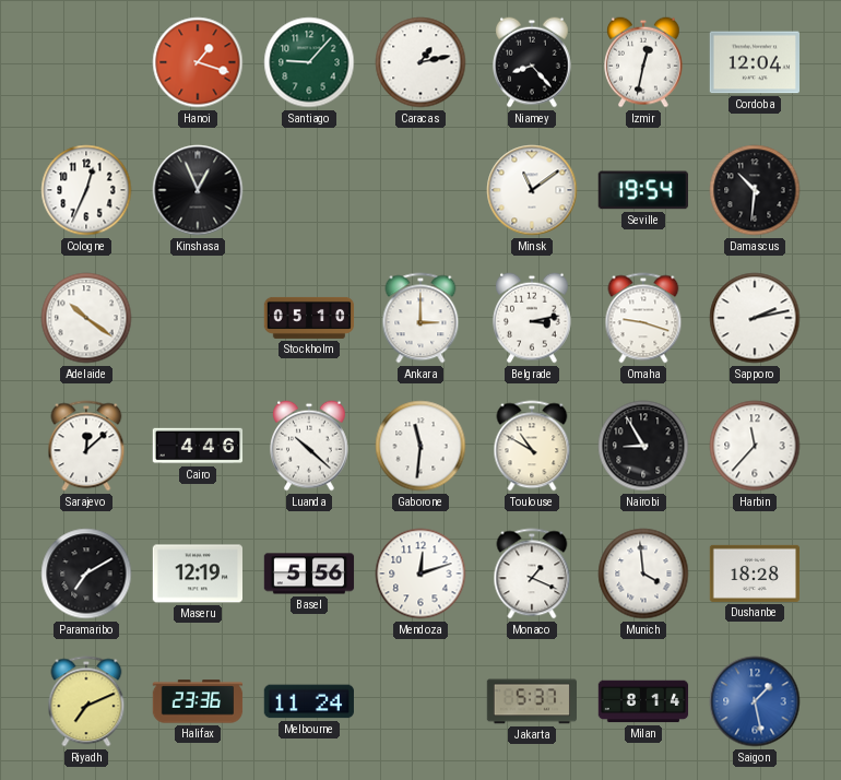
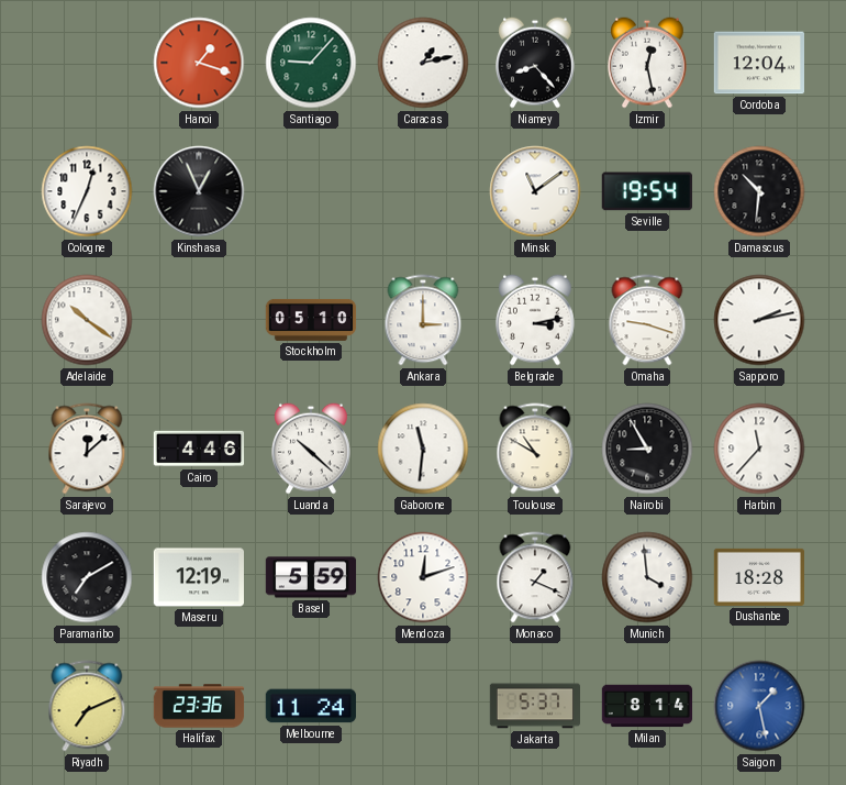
Izmir: 12:32 -> 12:28 (647, 63)
Basel: 5:56 -> 5:59 (311, 577)
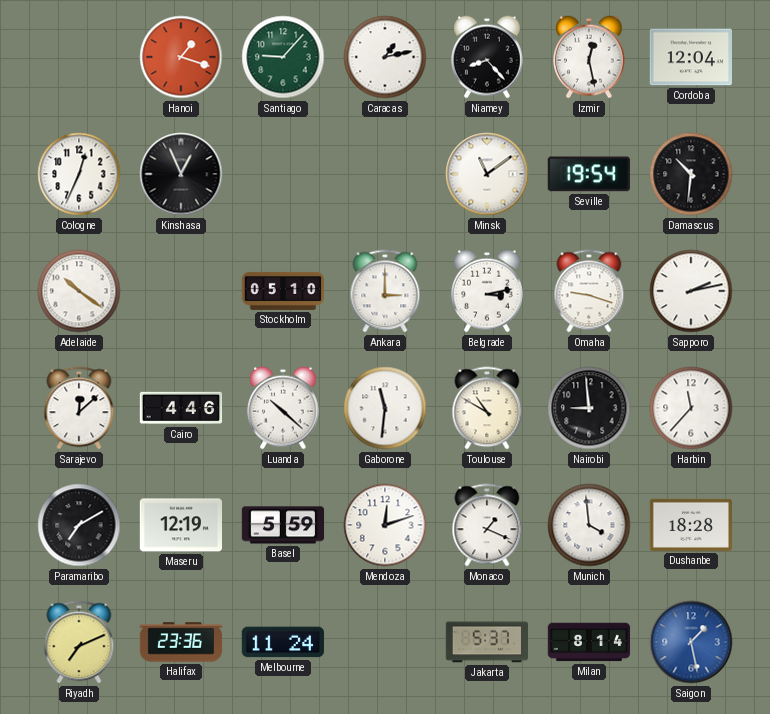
Nairobi: 8:55 -> 8:59 (589, 408)
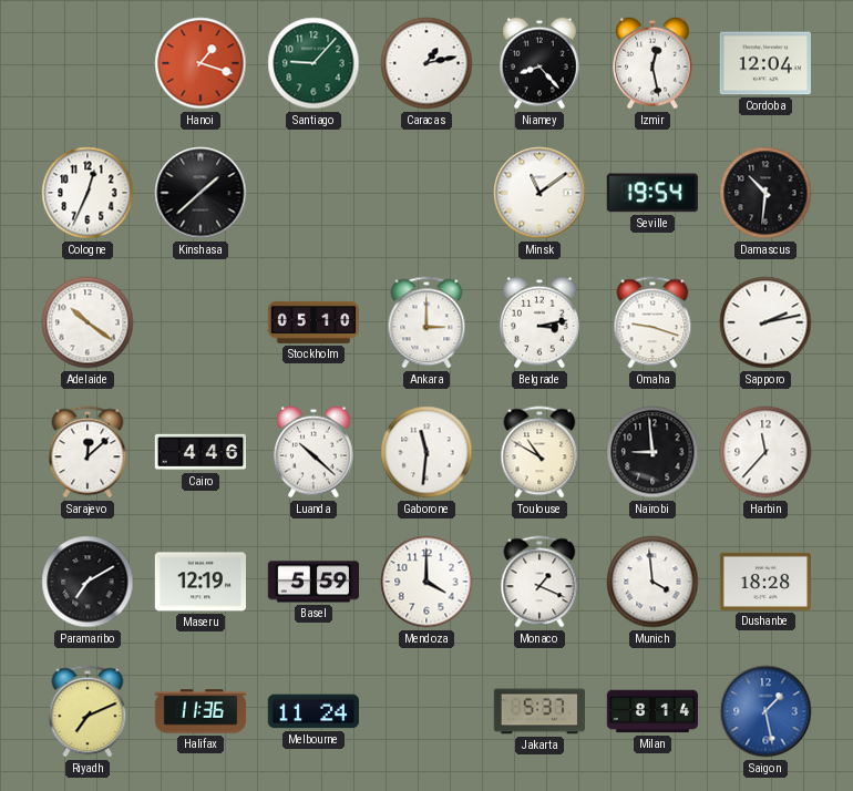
Kinshasa: 12:56 -> 1:38 (201, 193)
Mendoza: 12:12 -> 4:00 (426, 582)
Halifax: 23:36 -> 11:36 (201, 711)
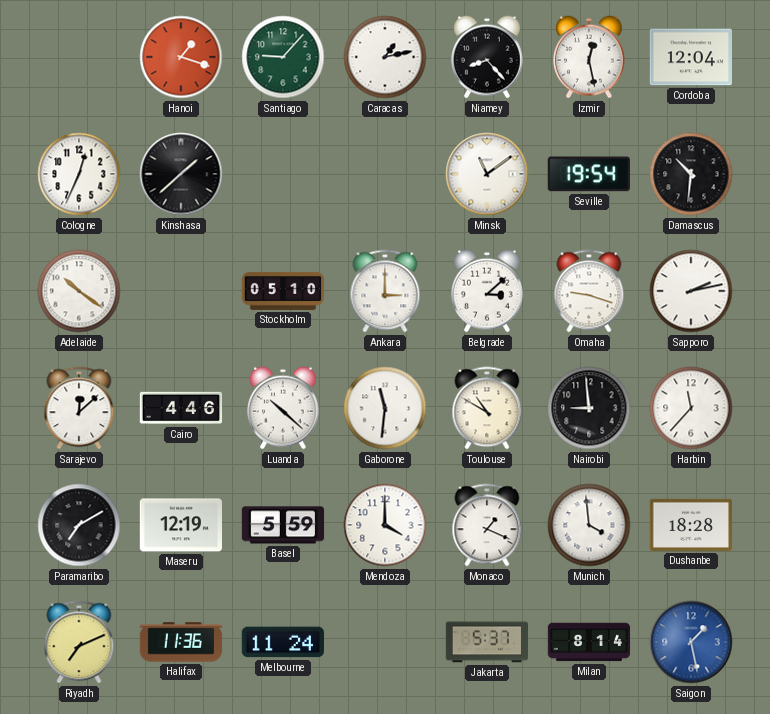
Belgrade: 3:13 -> 3:08 (487, 291)
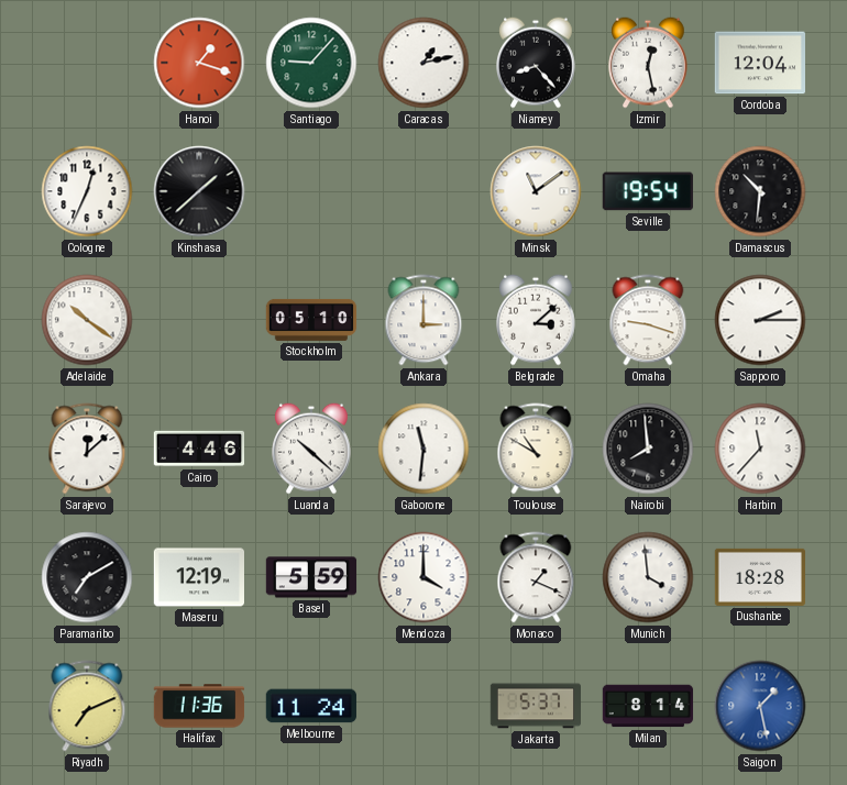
Sapporo: 2:13 -> 2:15 (760, 320)
Nairobi: 8:59 -> 7:59 (648, 449)
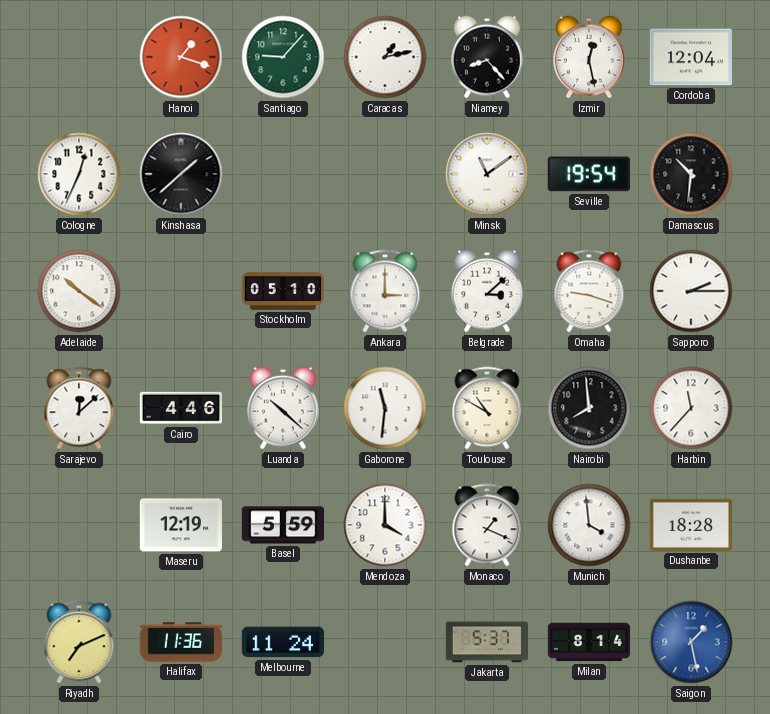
Paramaribo: 7:10 -> none (87, 577)
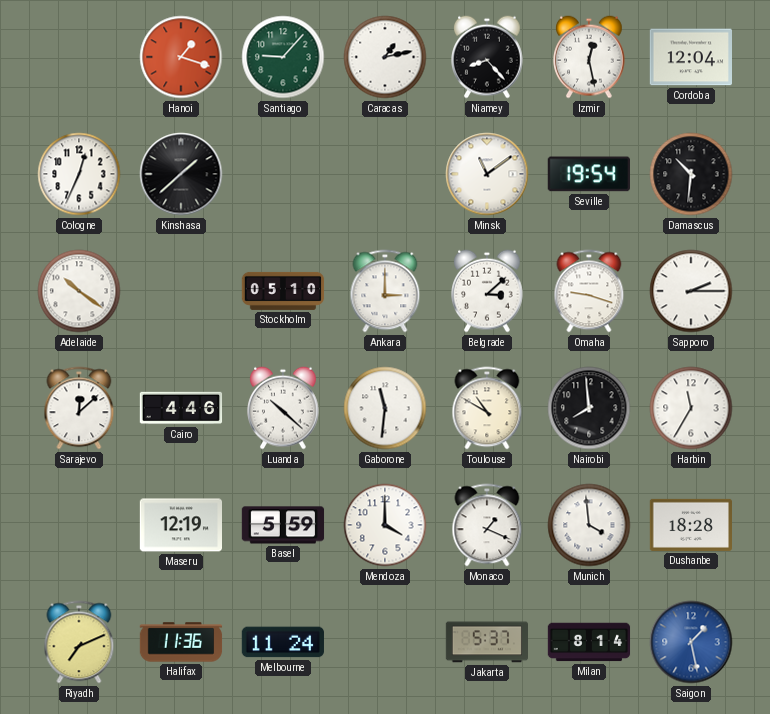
Harbin: 11:37 -> 11:35 (691, 408)
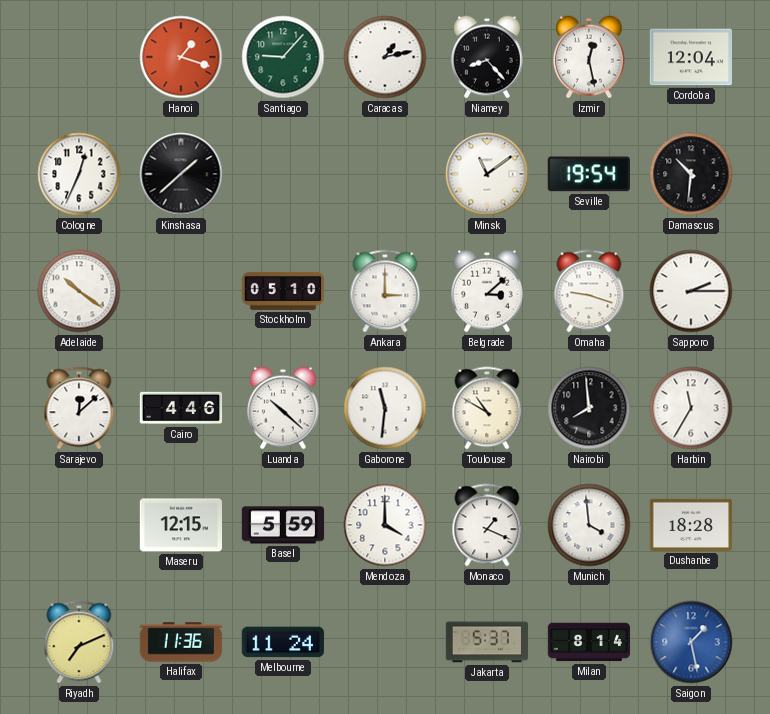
Maseru: 12:19 -> 12:15 (180, 525)
